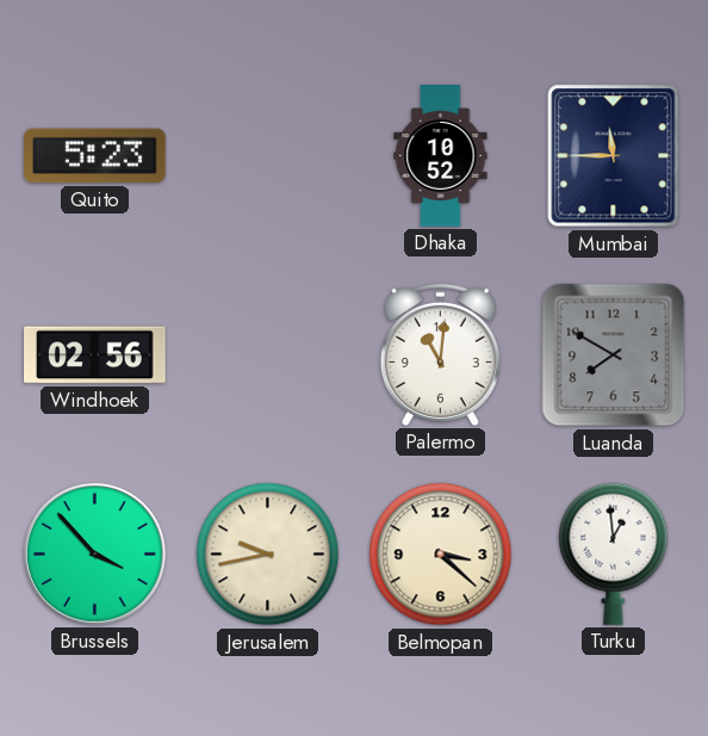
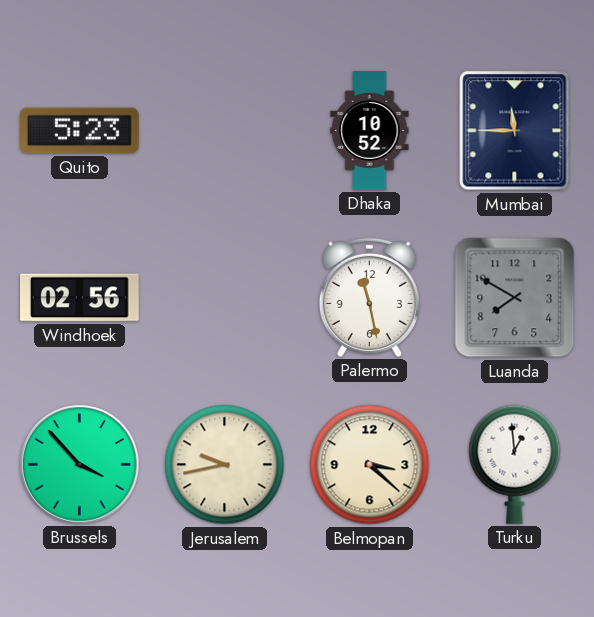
Palermo: 11:01 -> 11:28 (369, 297)
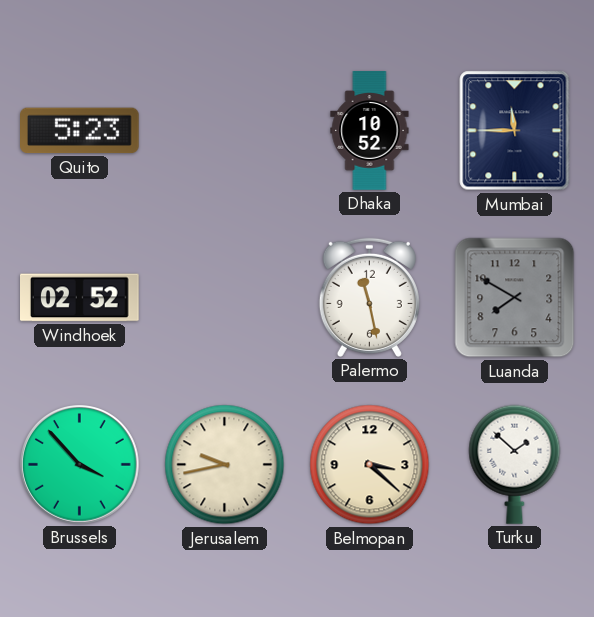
Windhoek: 02:56 -> 02:52 (80, 298)
Turku: 12:59 -> 1:52 (515, 464)
